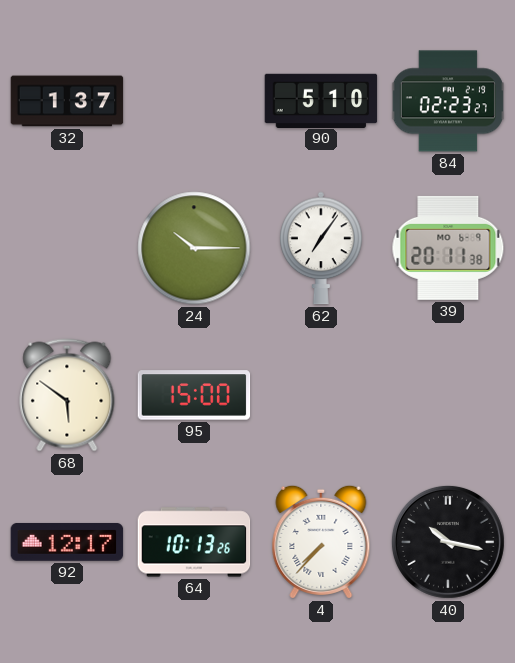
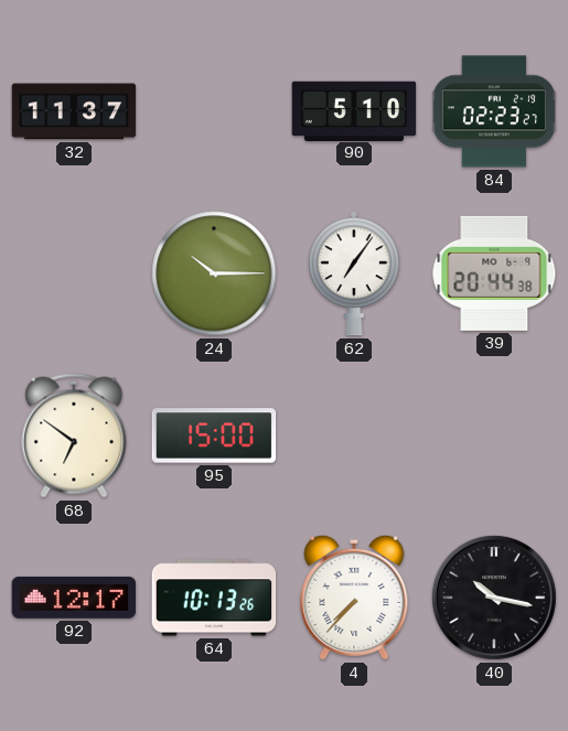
32: 1:37 -> 11:37 (74, 111)
39: 20:11 -> 20:44 (494, 273)
68: 5:51 -> 6:51 (74, 436)
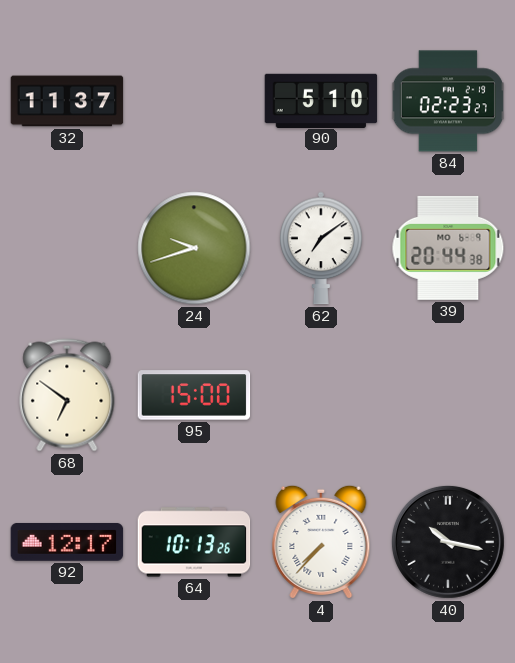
24: 10:15 -> 9:42 (194, 248)
62: 7:06 -> 7:09 (322, 248)
